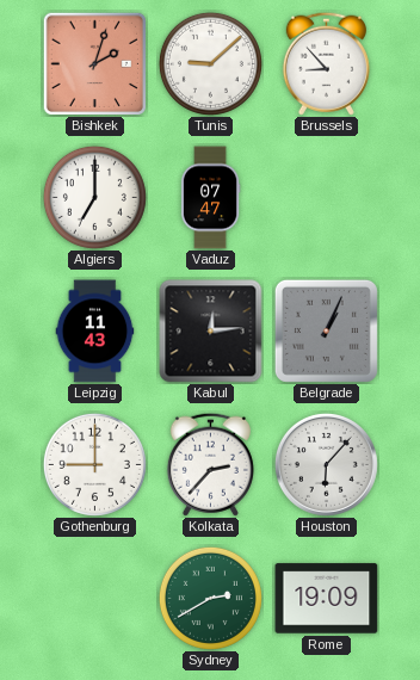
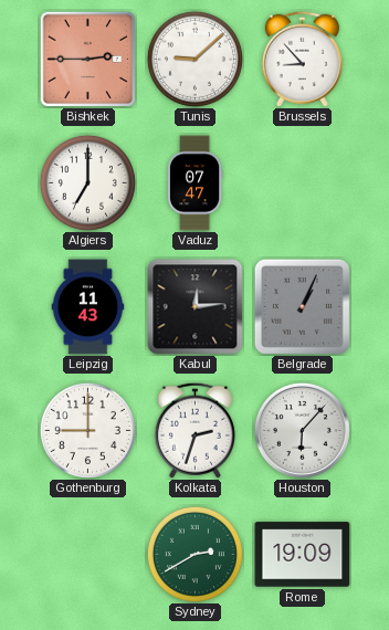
Bishkek: 2:03 -> 2:45 (87, 59)
Kolkata: 2:37 -> 2:33 (195, 430)
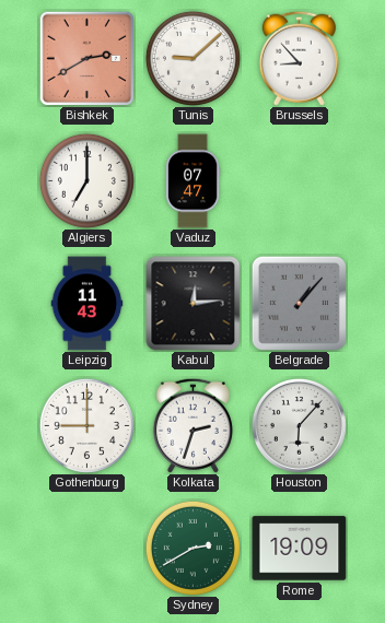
Bishkek: 2:45 -> 2:40 (86, 58)
Belgrade: 1:04 -> 1:07 (299, 303)
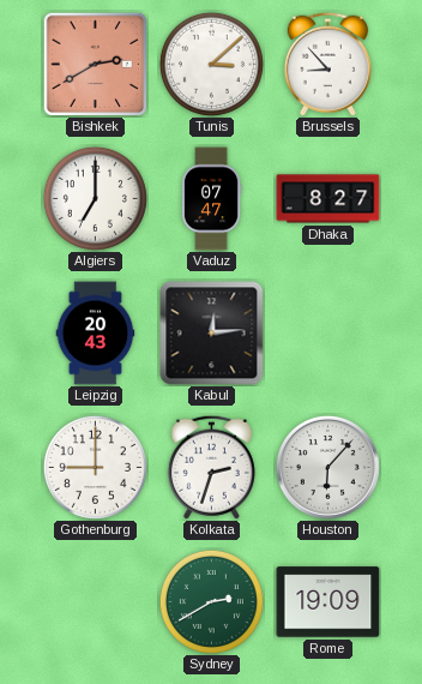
Tunis: 9:08 -> 3:08 (211, 64)
Dhaka: none -> 8:27 (328, 199)
Leipzig: 11:43 -> 20:43 (96, 334)
Belgrade: 1:07 -> none (299, 303)
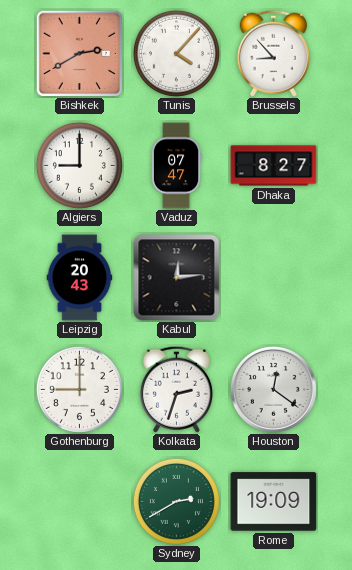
Tunis: 3:08 -> 4:07 (176, 53)
Algiers: 7:00 -> 9:00 (79, 165)
Houston: 6:07 -> 12:21 (273, 389)
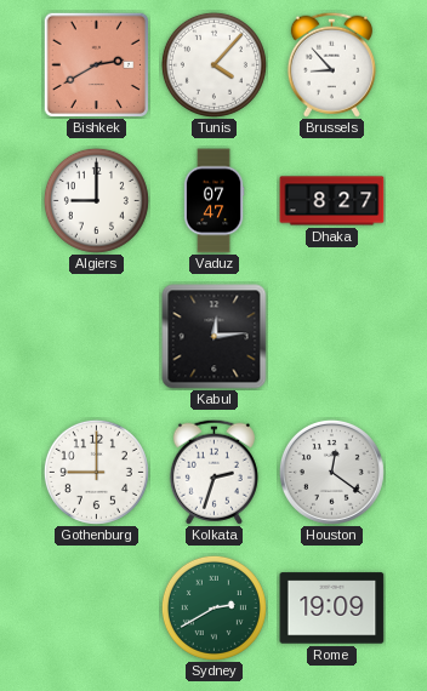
Leipzig: 20:43 -> none (80, 278)
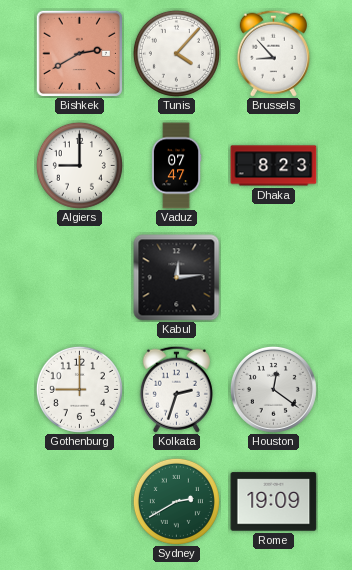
Dhaka: 8:27 -> 8:23 (274, 166)
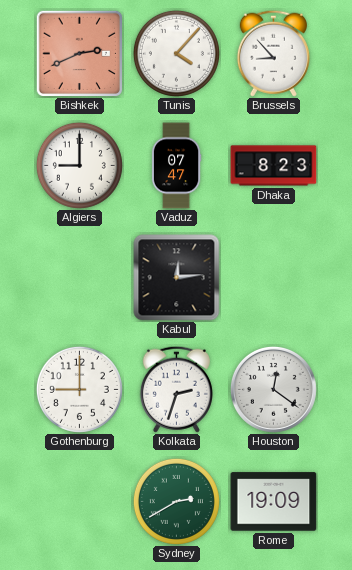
Bishkek: 2:40 -> 2:41 (79, 53)
